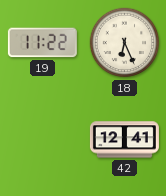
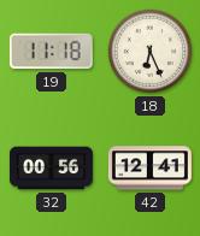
19: 11:22 -> 11:18 (51, 52)
32: none -> 00:56 (51, 169)
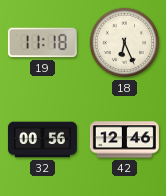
42: 12:41 -> 12:46 (124, 140)
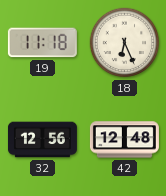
32: 00:56 -> 12:56 (42, 140)
42: 12:46 -> 12:48 (124, 140)
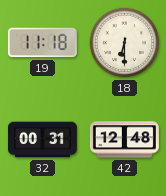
18: 6:26 -> 6:30 (125, 43)
32: 12:56 -> 00:31 (42, 140)
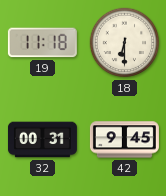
42: 12:48 -> 9:45 (124, 140)
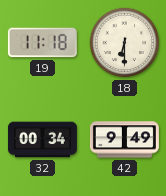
32: 00:31 -> 00:34 (42, 140)
42: 9:45 -> 9:49 (124, 140)
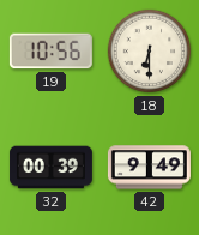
19: 11:18 -> 10:56 (50, 52)
32: 00:34 -> 00:39 (50, 168)
